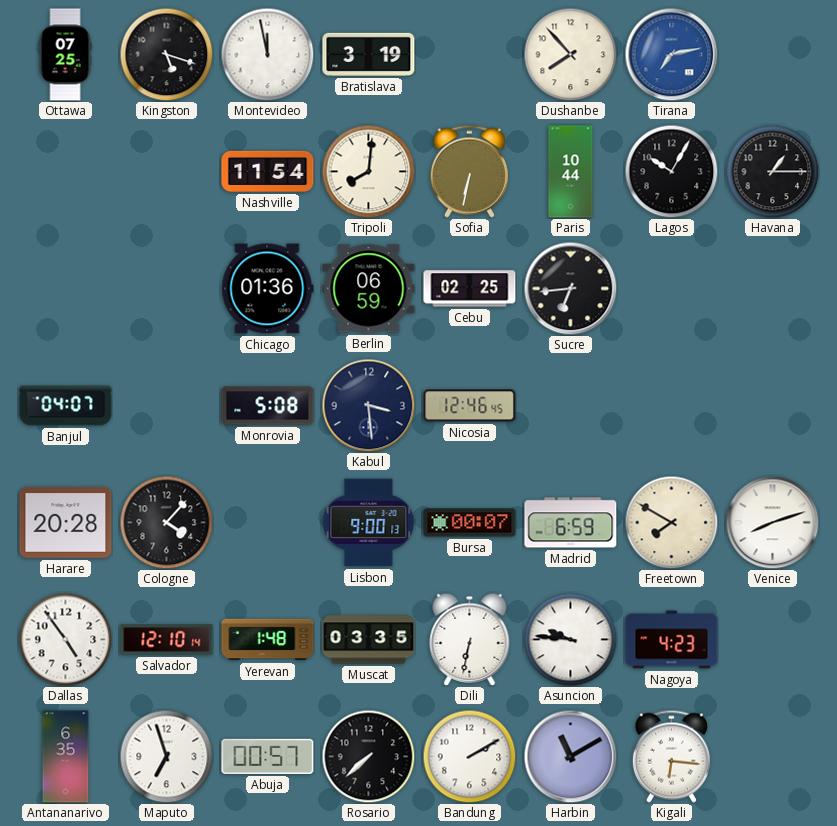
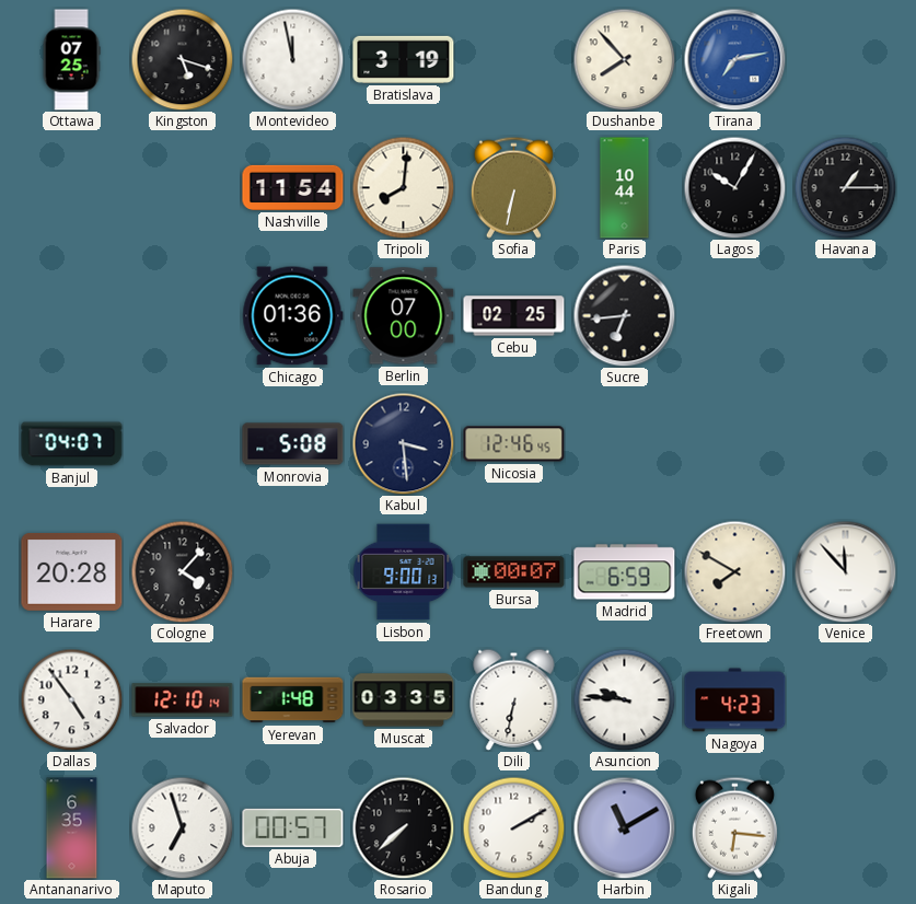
Berlin: 06:59 -> 07:00 (404, 316)
Venice: 8:12 -> 11:53 (845, 571)
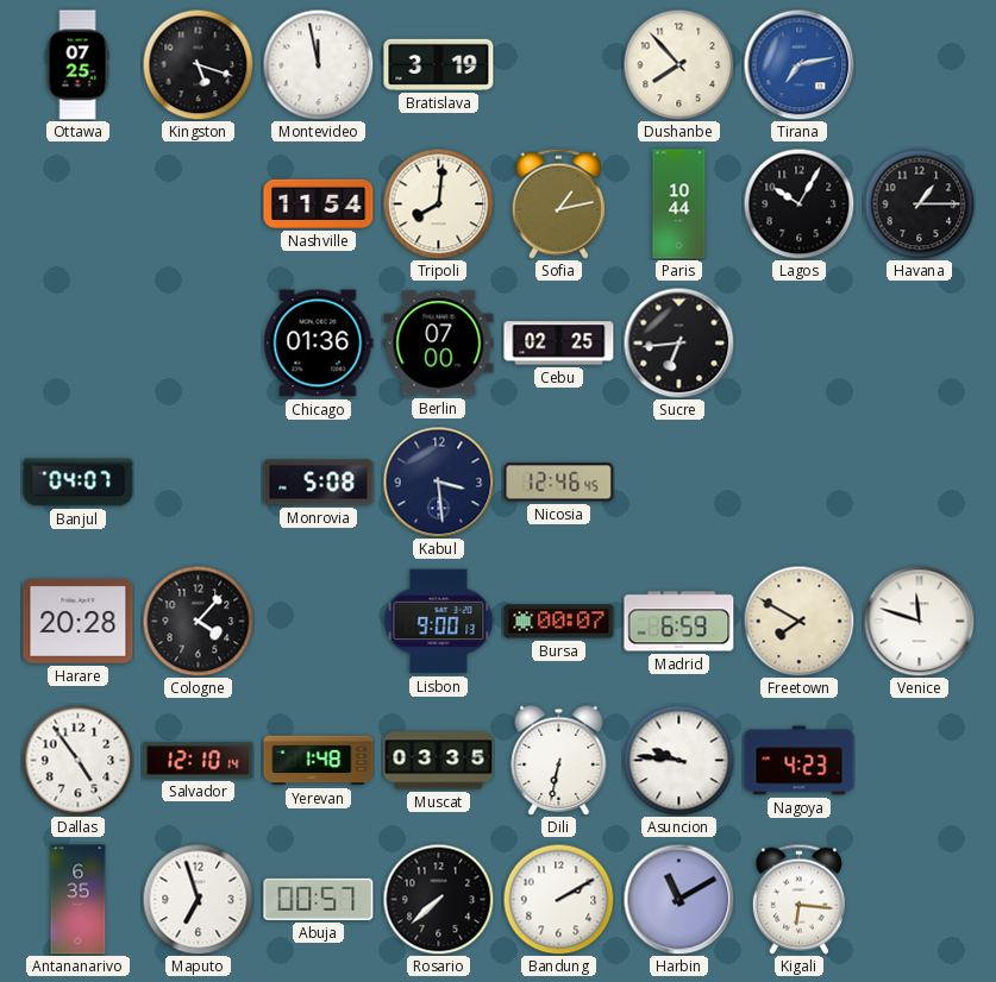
Sofia: 6:32 -> 1:13 (558, 203)
Venice: 11:53 -> 11:48 (919, 621)
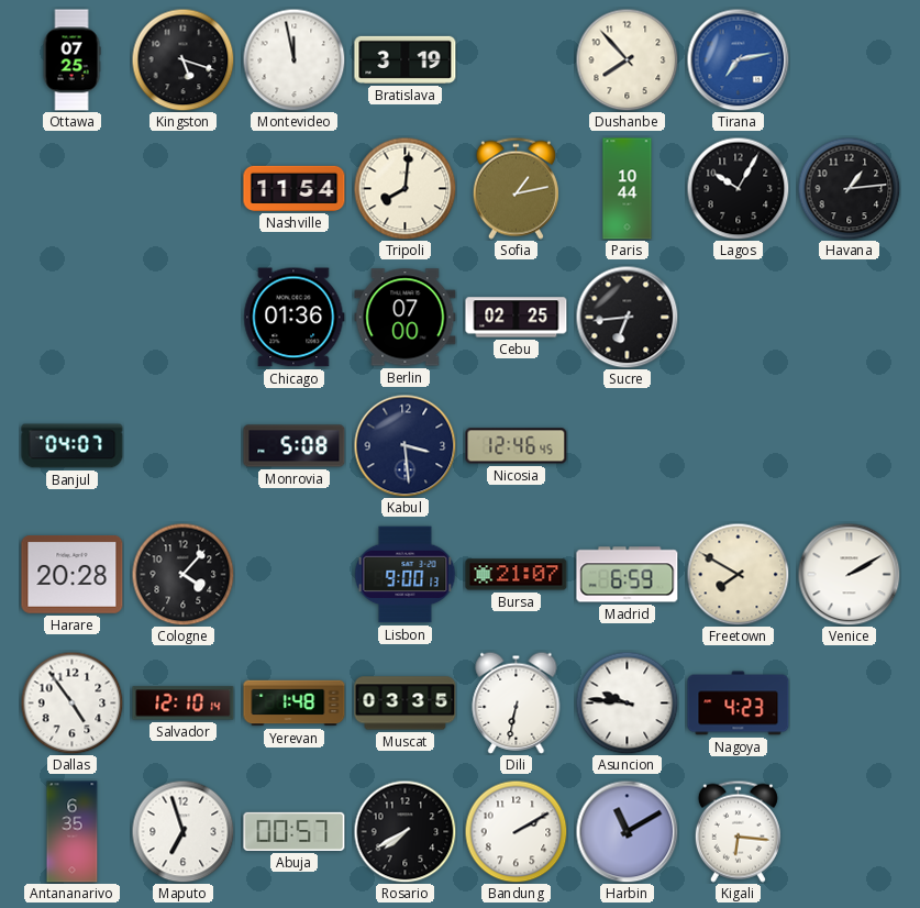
Havana: 1:15 -> 1:14 (849, 188)
Bursa: 00:07 -> 21:07 (517, 575)
Venice: 11:48 -> 2:10 (849, 574)
Rosario: 7:38 -> 7:40 (404, 831)
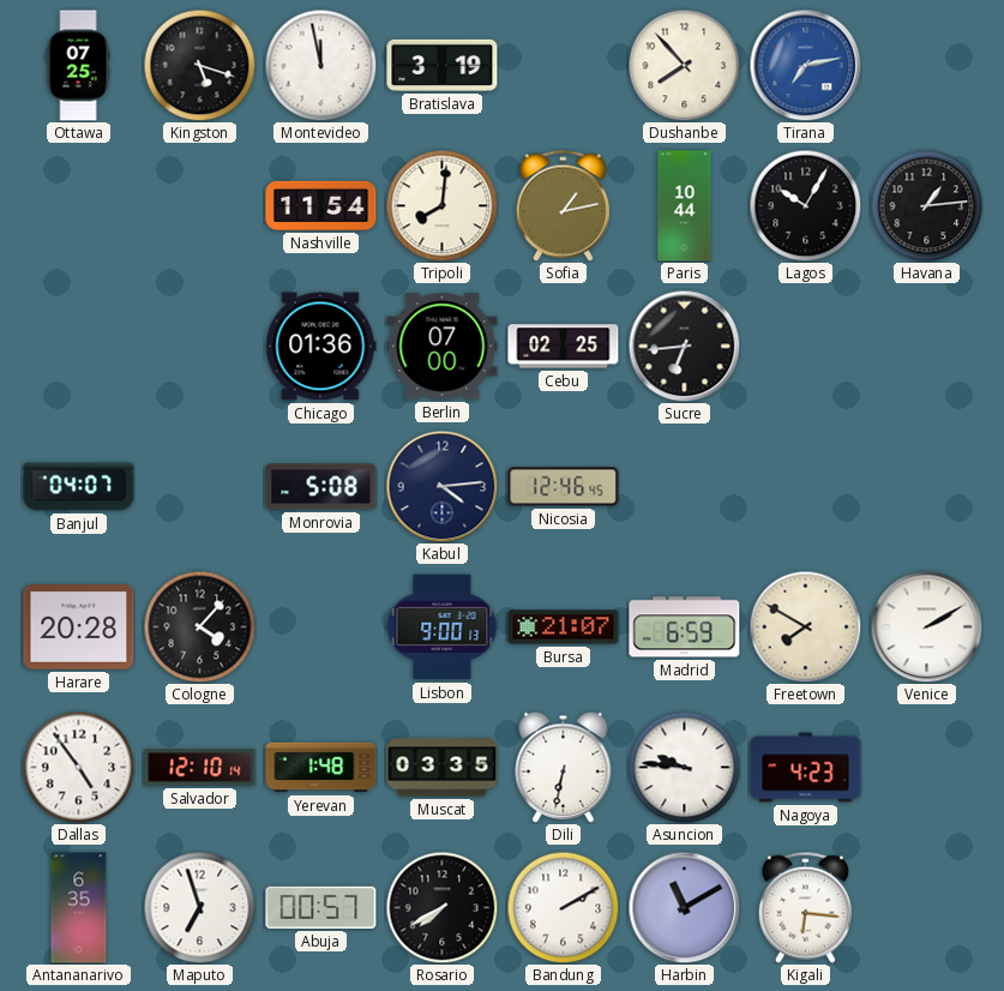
Kabul: 3:29 -> 4:14 (441, 486)
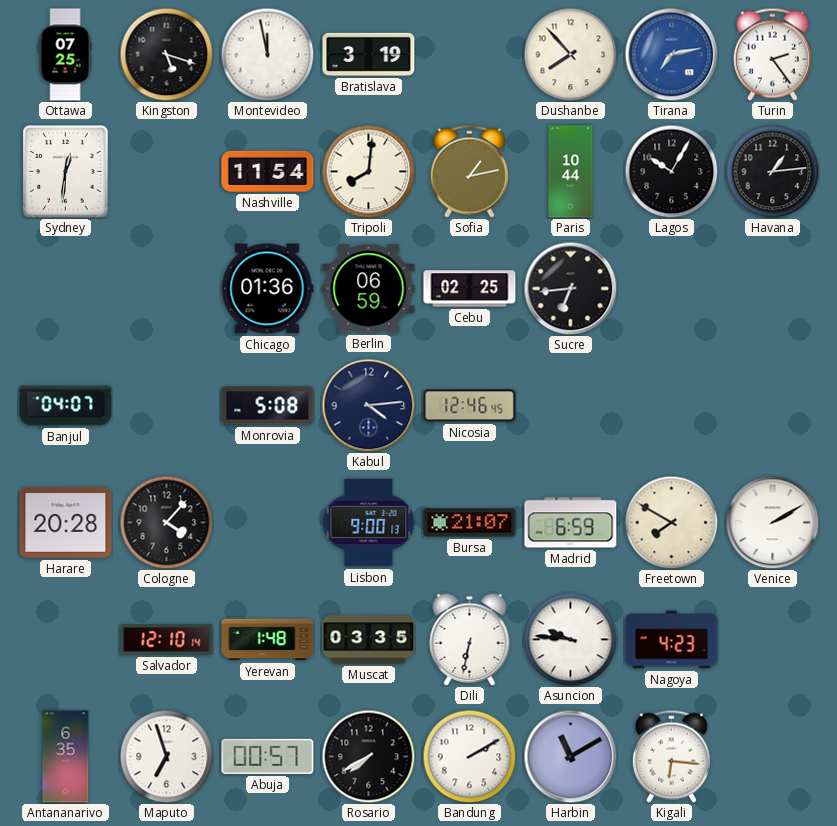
Turin: none -> 2:24 (772, 54)
Sydney: none -> 12:31 (66, 172)
Berlin: 07:00 -> 06:59 (369, 289)
Dallas: 4:54 -> none (78, 767)
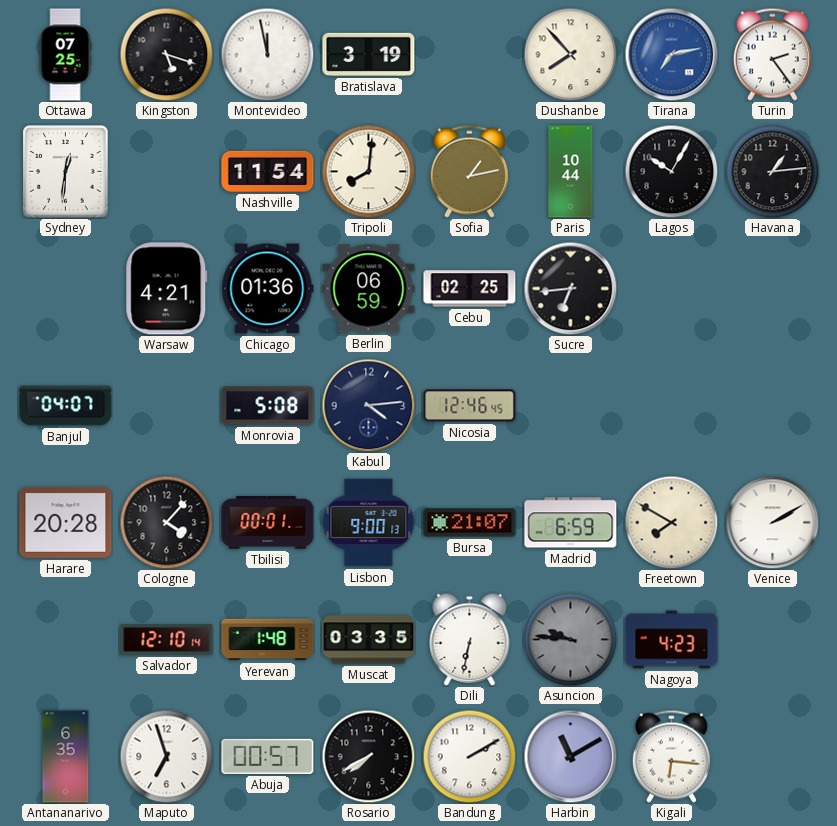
Warsaw: none -> 4:21 (167, 289)
Tbilisi: none -> 00:01 (268, 522)
Asuncion dial: white -> grey (570, 639)
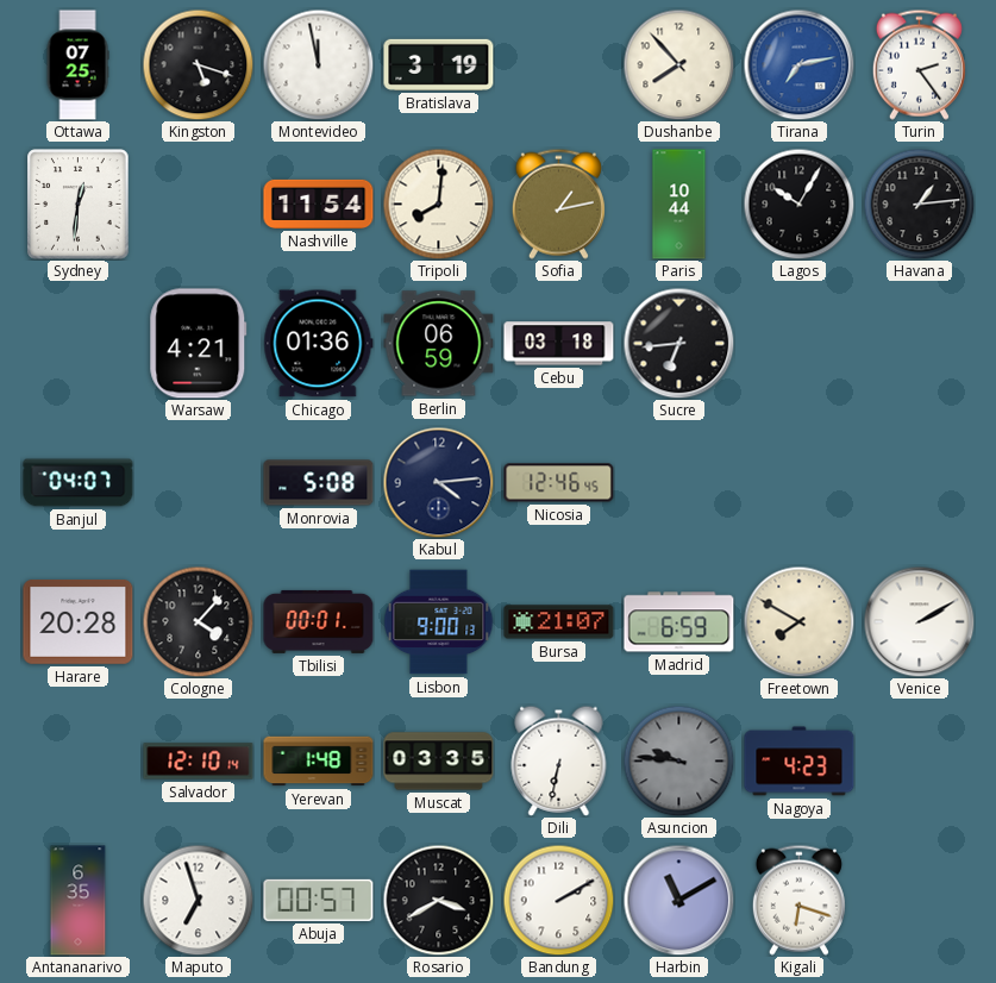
Cebu: 02:25 -> 03:18 (559, 344)
Rosario: 7:40 -> 3:40 (438, 900)
Kigali: 6:16 -> 6:18 (798, 900)
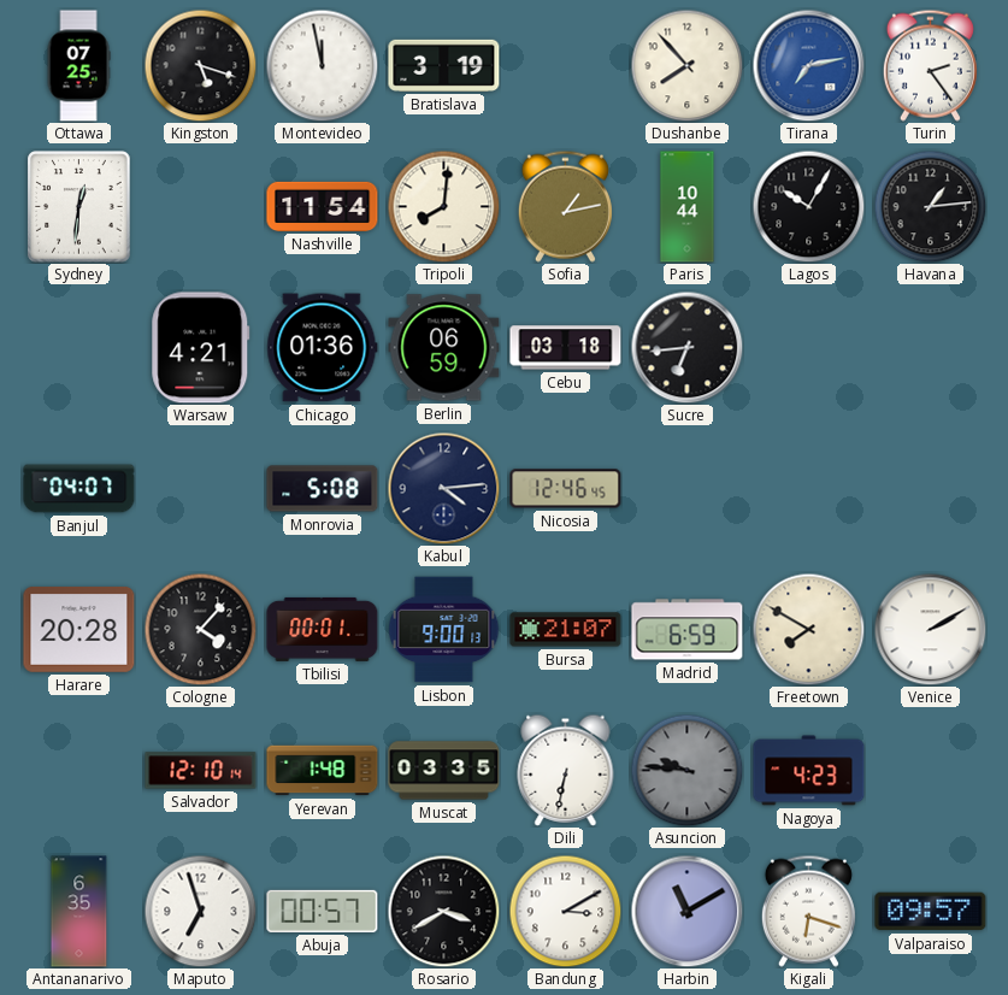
Bandung: 2:10 -> 3:10 (565, 911)
Valparaiso: none -> 09:57 (931, 912)
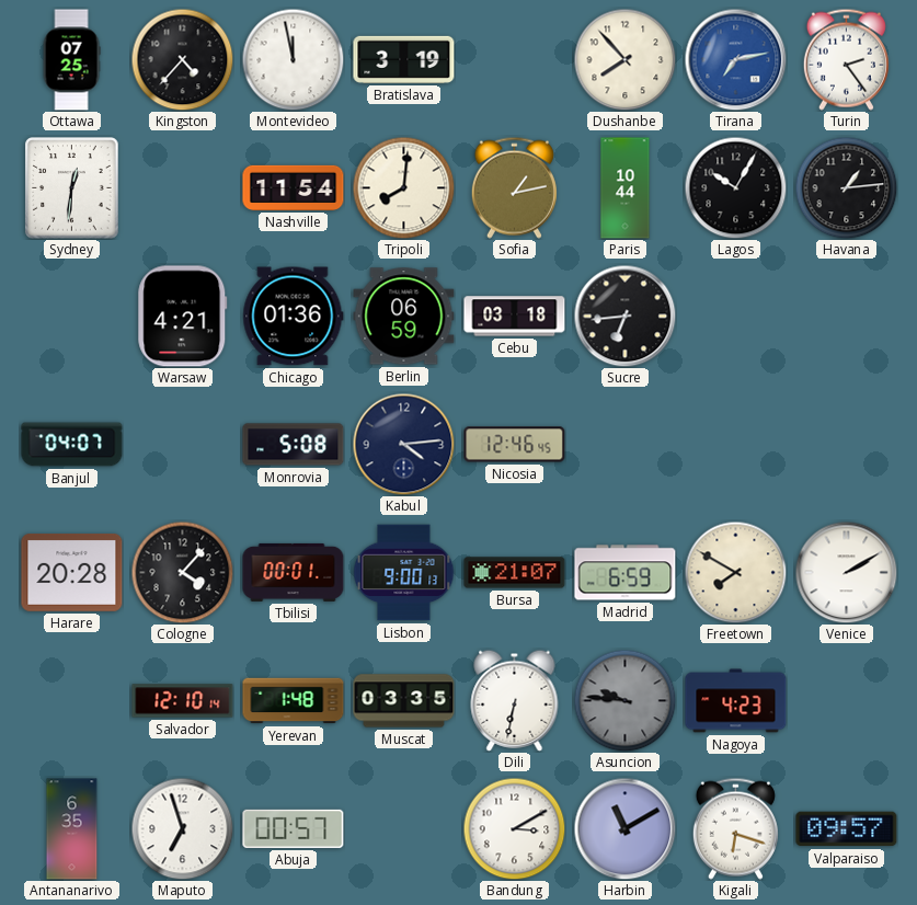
Kingston: 5:18 -> 4:37 (182, 59)
Rosario: 3:40 -> none (443, 911)
